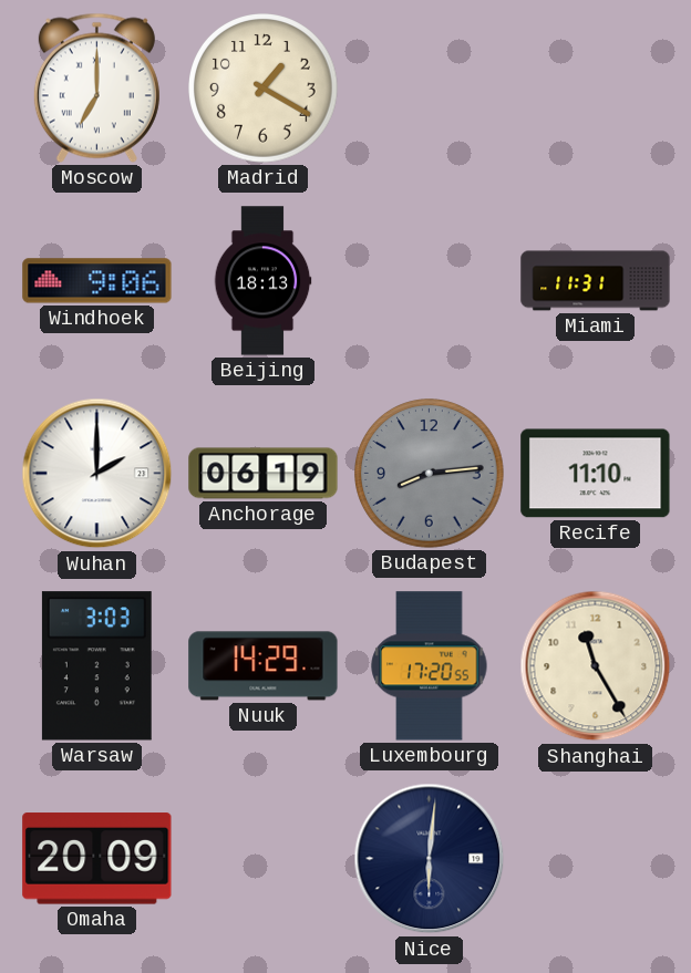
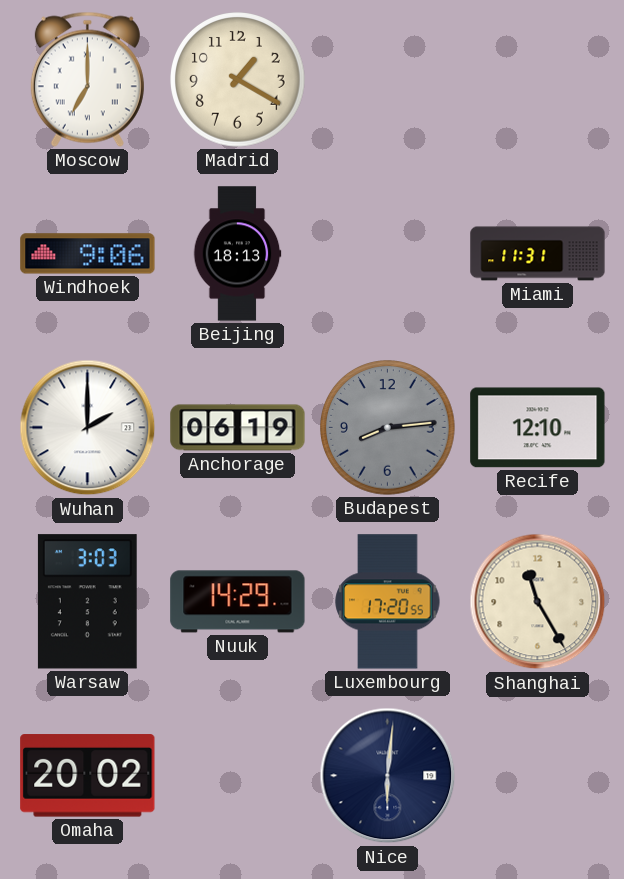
Recife: 11:10 -> 12:10 (538, 428)
Omaha: 20:09 -> 20:02 (88, 776)
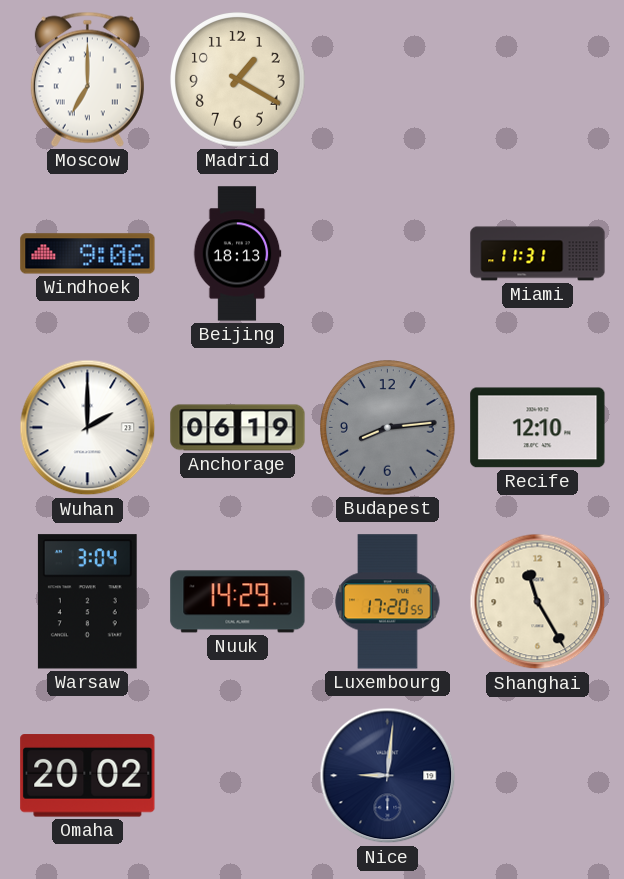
Warsaw: 3:03 -> 3:04 (87, 602)
Nice: 6:01 -> 9:01 (388, 776)
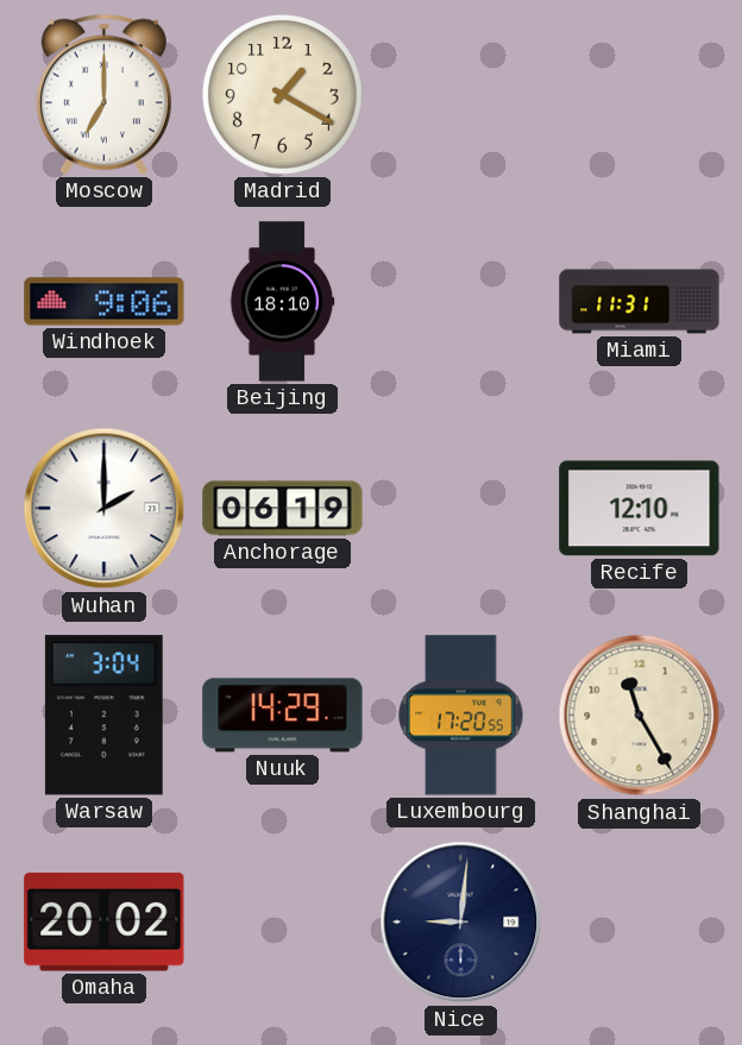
Beijing: 18:13 -> 18:10 (282, 302)
Budapest: 8:14 -> none (388, 428)
